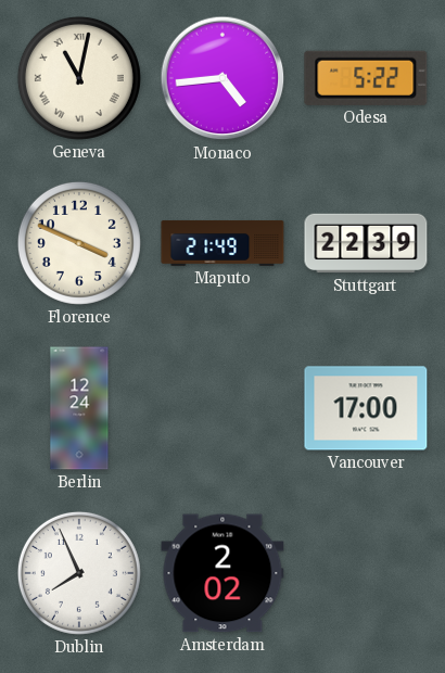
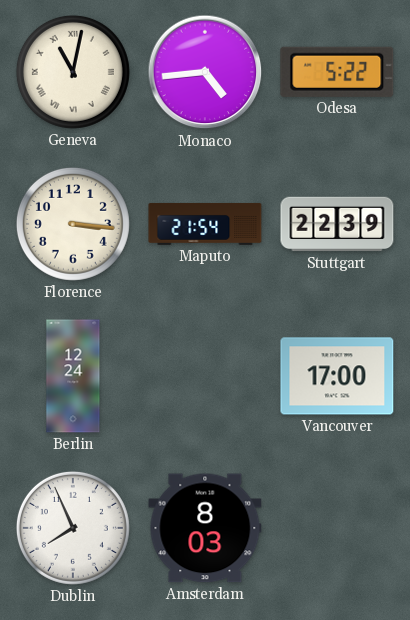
Florence: 3:49 -> 3:16 (73, 224)
Maputo: 21:49 -> 21:54 (205, 224)
Amsterdam: 2:02 -> 8:03 (205, 528)
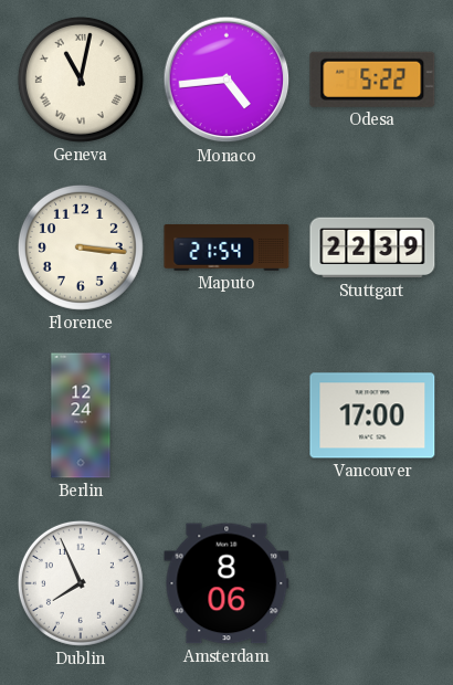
Amsterdam: 8:03 -> 8:06 (227, 583)
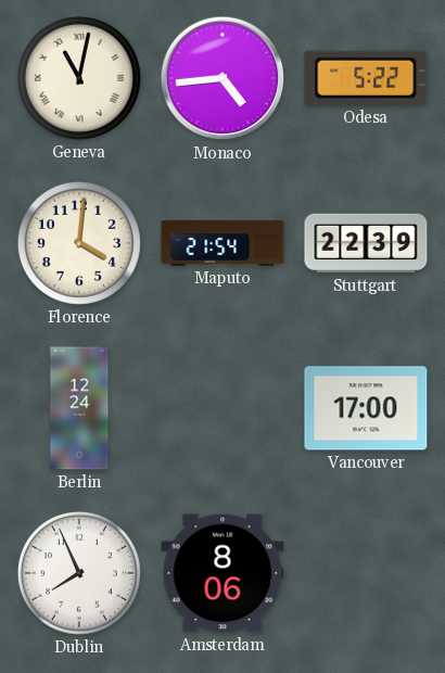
Florence: 3:16 -> 4:01 (79, 243)
